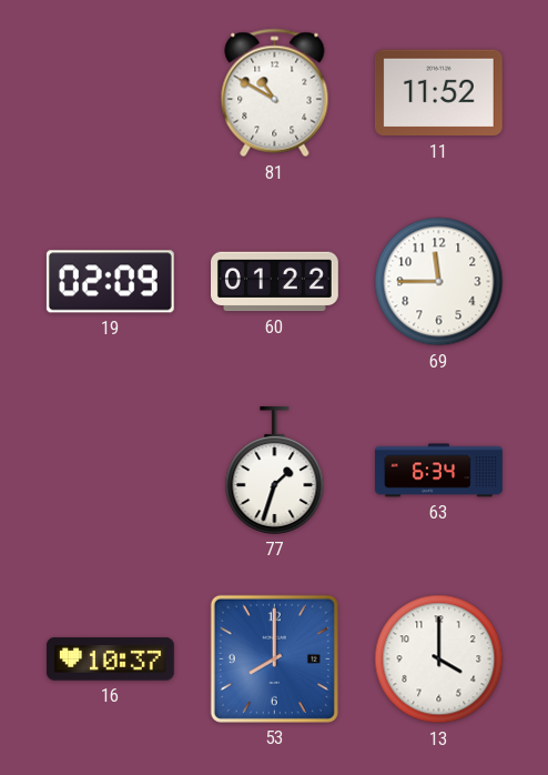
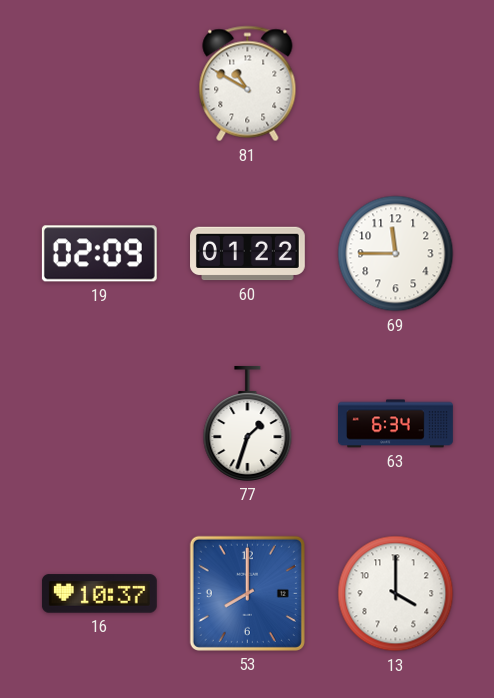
11: 11:52 -> none (438, 93)
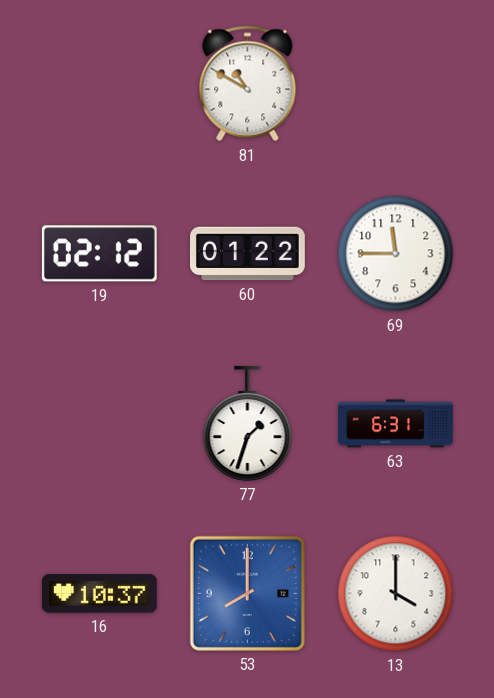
19: 02:09 -> 02:12 (99, 254)
63: 6:34 -> 6:31 (396, 424)
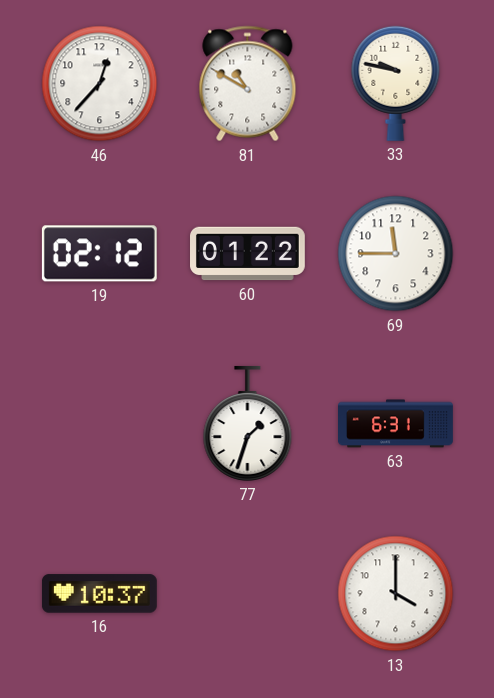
46: none -> 12:37 (100, 84)
33: none -> 9:47 (396, 83)
53: 8:00 -> none (247, 593)
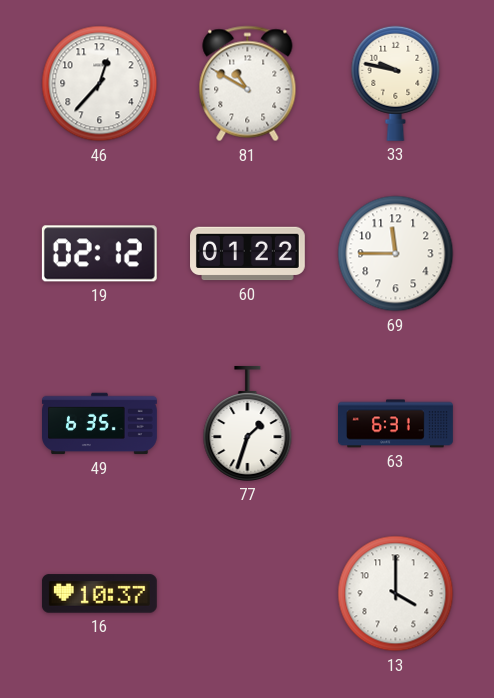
49: none -> 6:35 (100, 424)
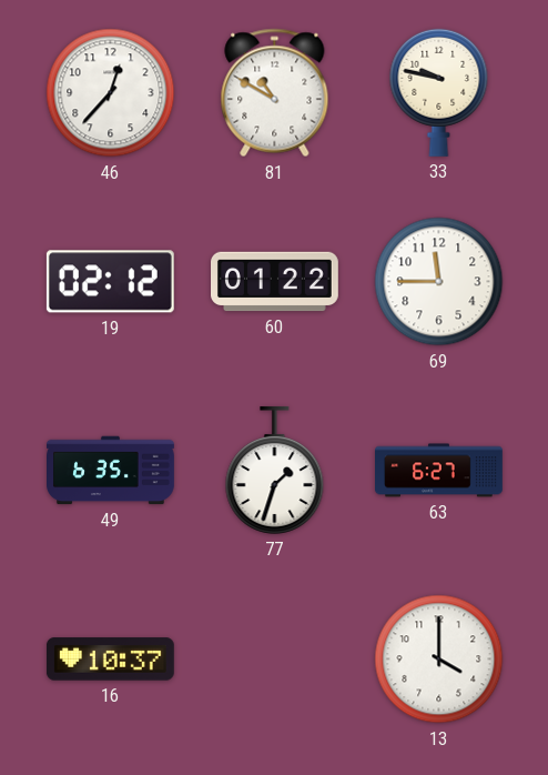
63: 6:31 -> 6:27 (439, 471)
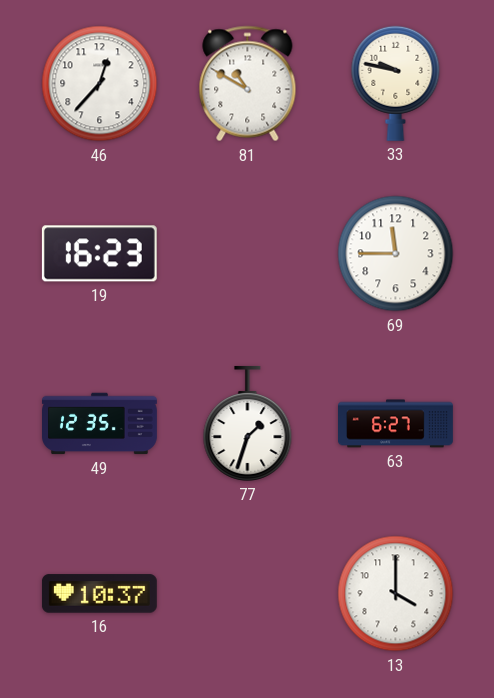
19: 02:12 -> 16:23 (99, 254)
60: 01:22 -> none (275, 282)
49: 6:35 -> 12:35 (100, 424)
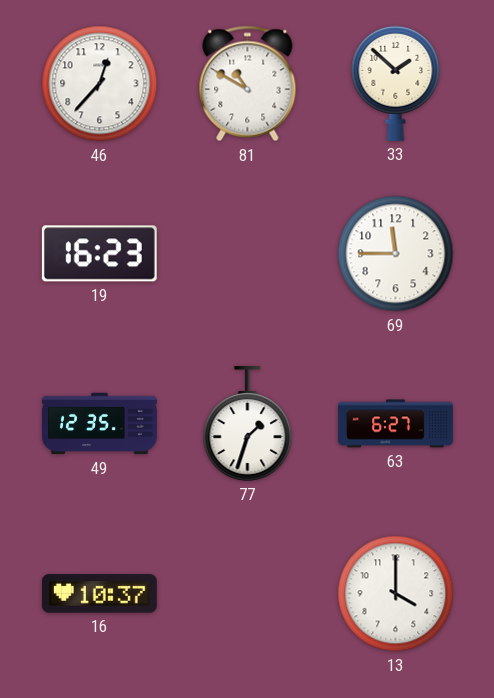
33: 9:47 -> 1:52 (396, 83)
